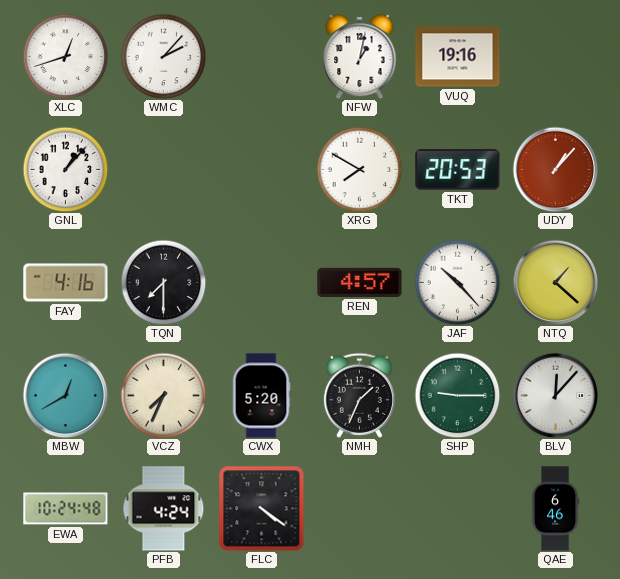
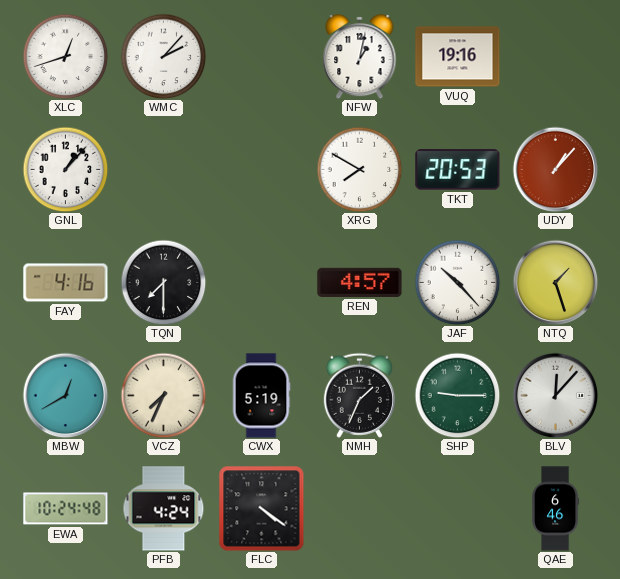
NTQ: 1:22 -> 1:27 (555, 282)
CWX: 5:20 -> 5:19 (261, 396)
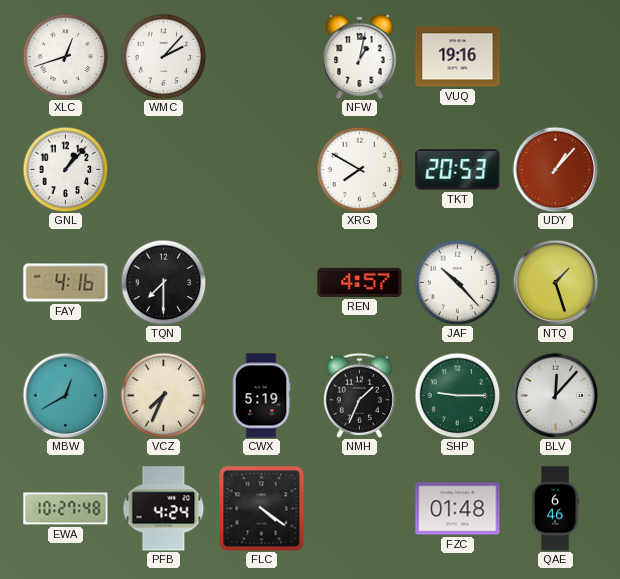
EWA: 10:24 -> 10:27 (66, 509)
FZC: none -> 01:48 (458, 509)
